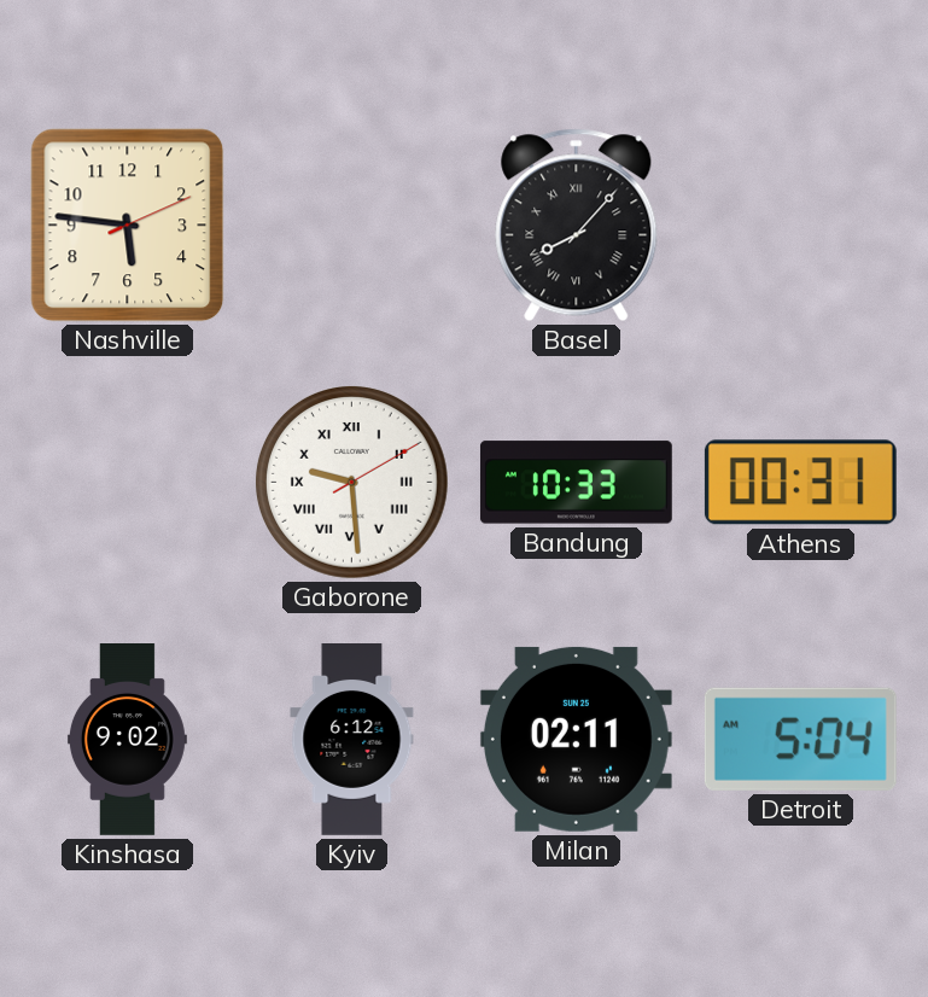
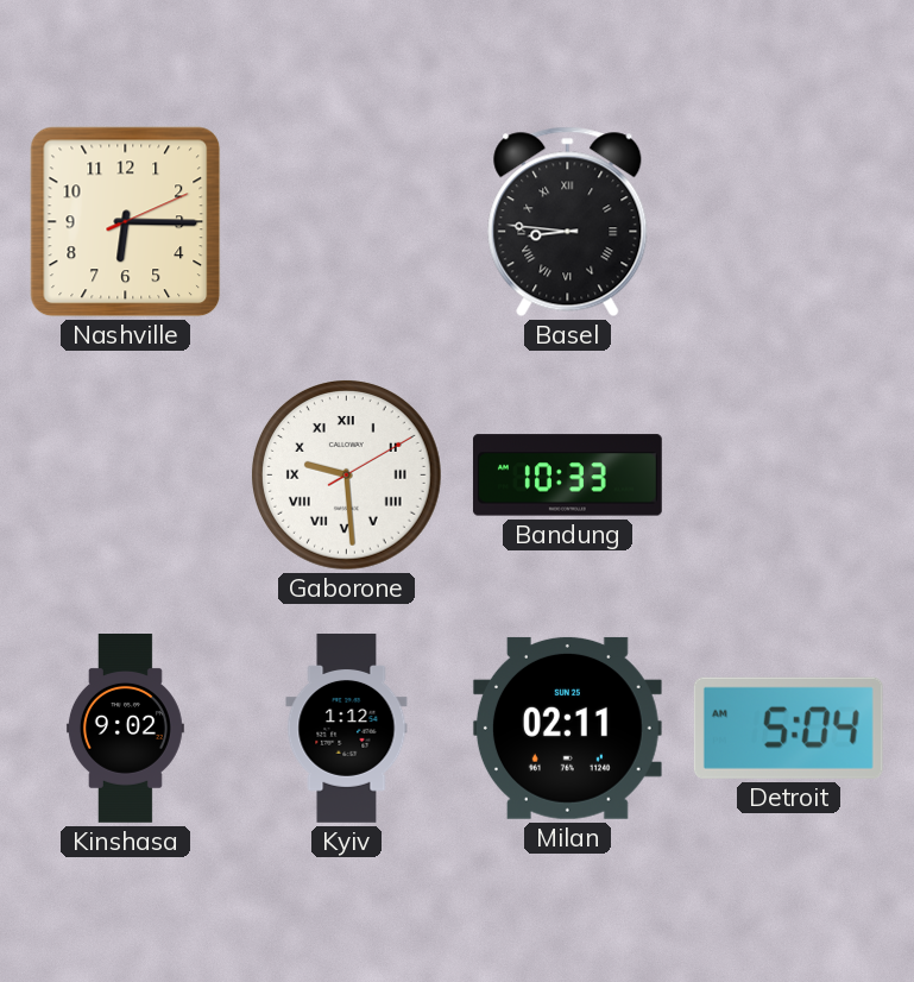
Nashville: 5:46 -> 6:15 (126, 222)
Basel: 8:07 -> 8:46 (568, 222)
Athens: 00:31 -> none (800, 483)
Kyiv: 6:12 -> 1:12 (347, 729)
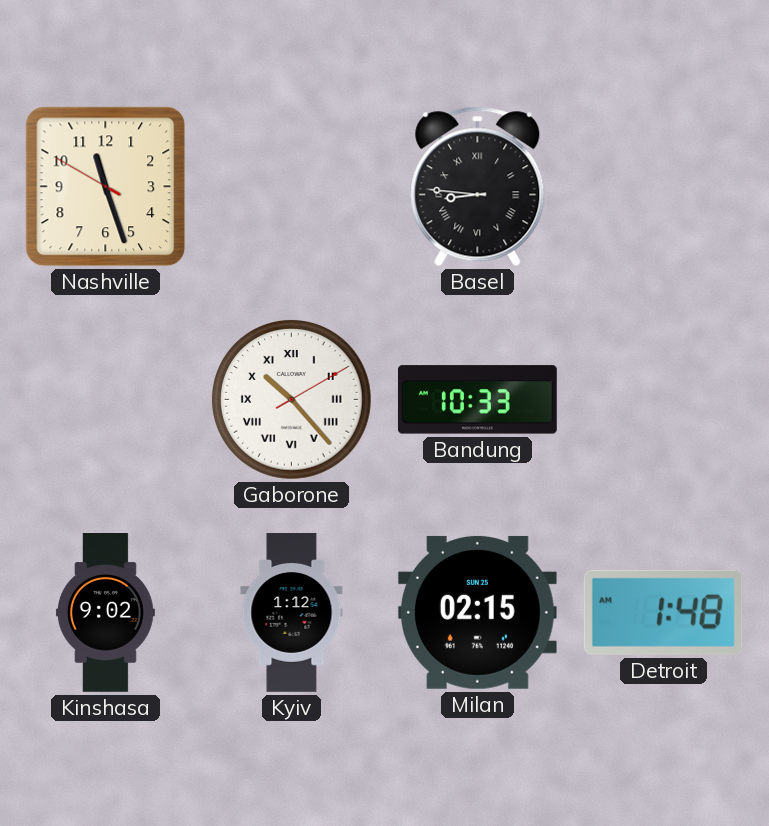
Nashville: 6:15 -> 11:26 (106, 187)
Gaborone: 9:29 -> 10:23 (292, 400)
Milan: 02:11 -> 02:15 (477, 612)
Detroit: 5:04 -> 1:48 (663, 612)
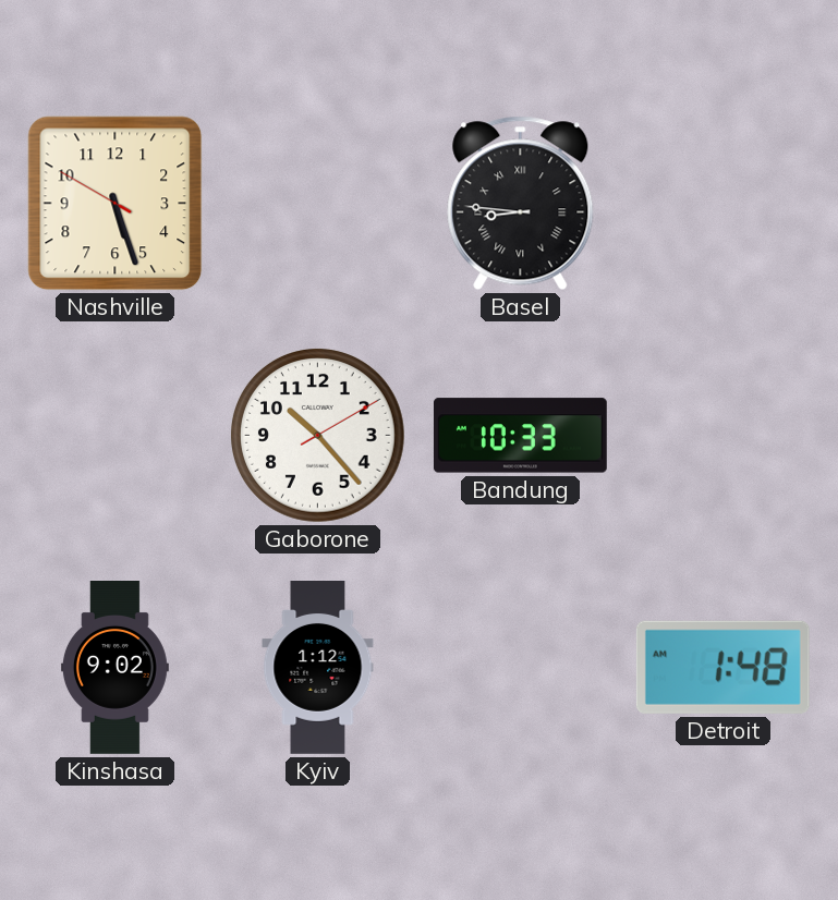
Nashville: 11:26 -> 5:26 (116, 204)
Gaborone numerals: Roman -> Arabic (318, 436)
Milan: 02:15 -> none (477, 612)
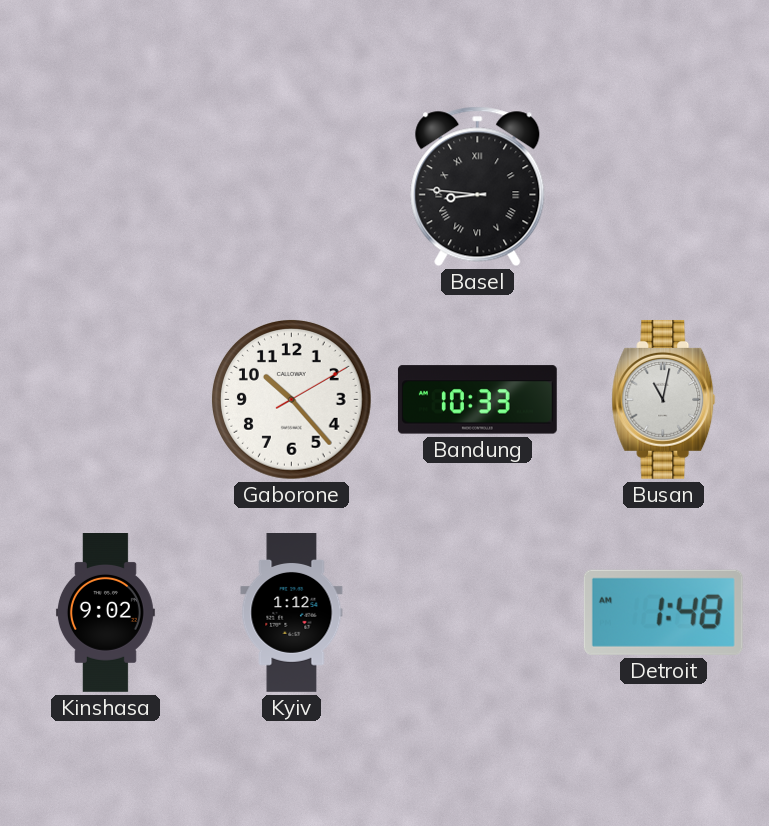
Nashville: 5:26 -> none (116, 204)
Busan: none -> 11:02 (664, 399)
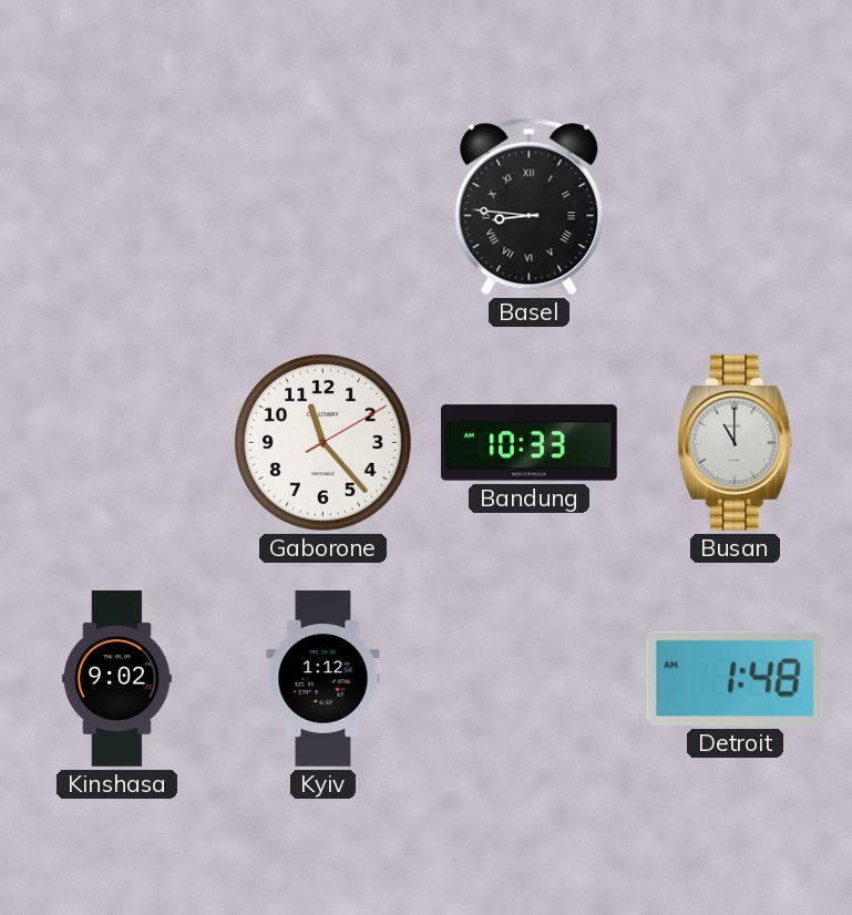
Gaborone: 10:23 -> 11:23 (324, 443)
Busan: 11:02 -> 11:00 (736, 442)
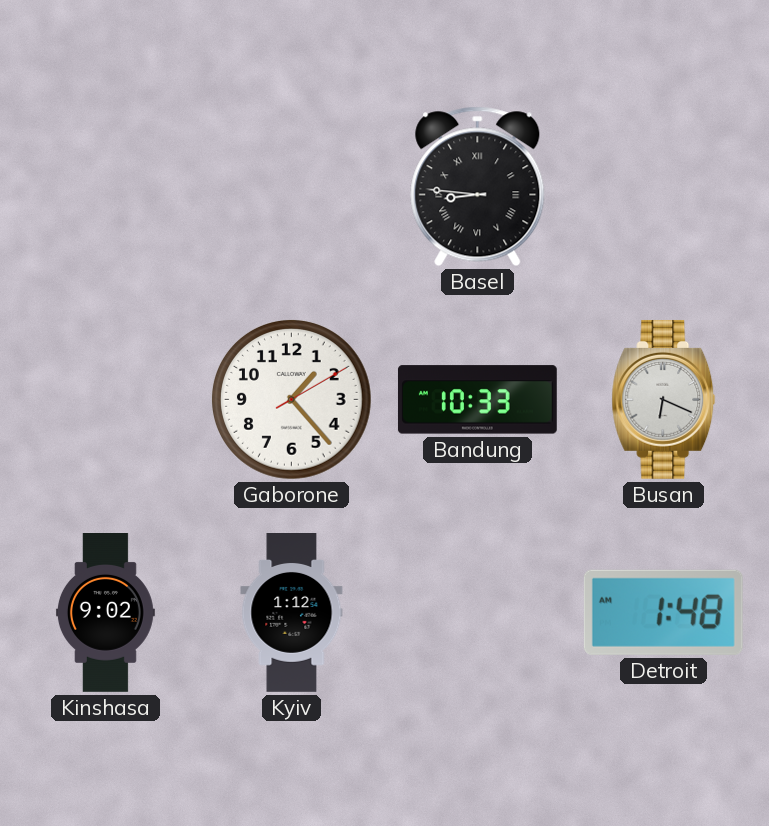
Gaborone: 11:23 -> 1:23 (292, 400)
Busan: 11:00 -> 6:19 (664, 399)
